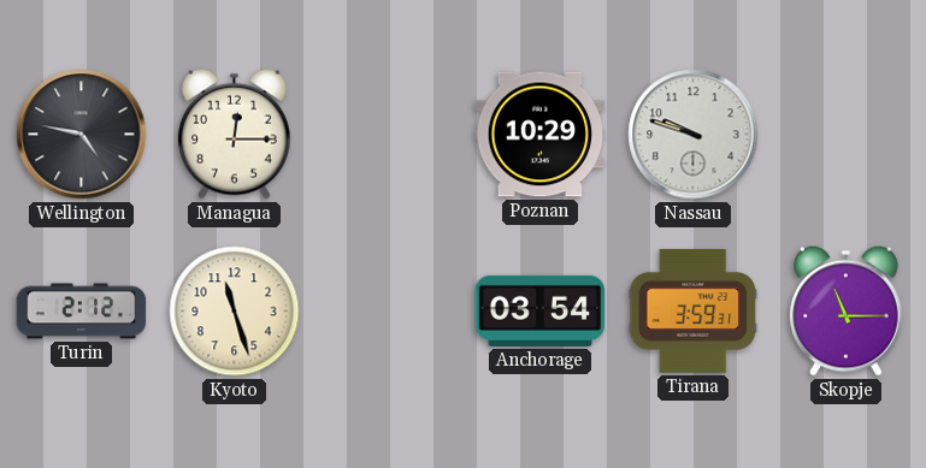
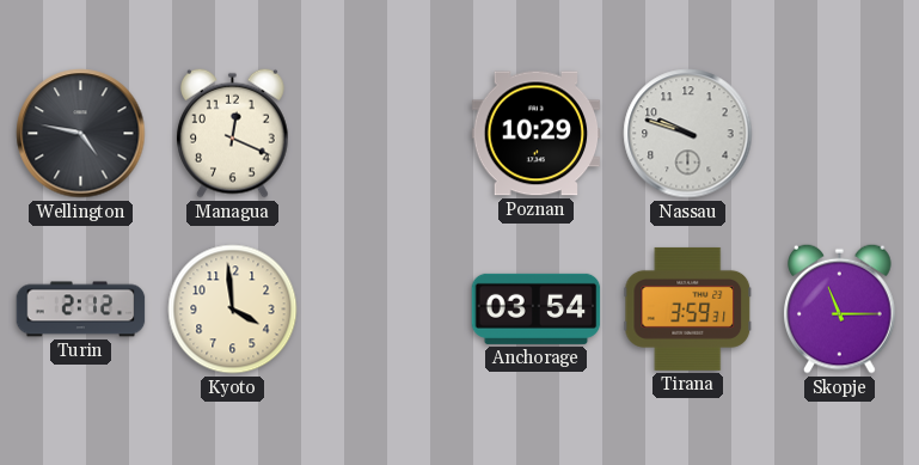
Managua: 12:15 -> 12:19 (233, 133)
Kyoto: 11:27 -> 3:59 (233, 310)
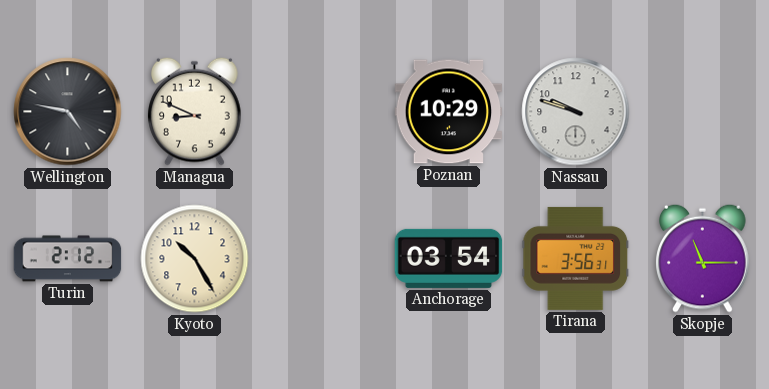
Managua: 12:19 -> 8:49 (195, 111)
Kyoto: 3:59 -> 10:25 (195, 259)
Tirana: 3:59 -> 3:56 (576, 258)
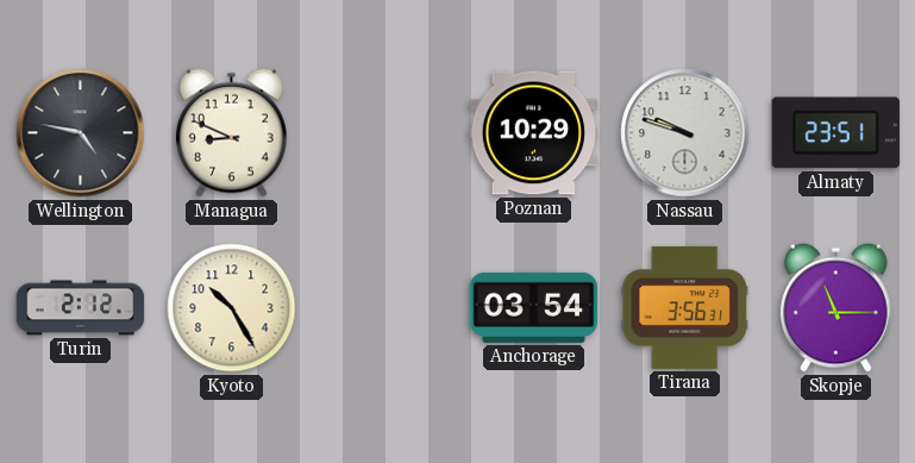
Almaty: none -> 23:51 (835, 133)
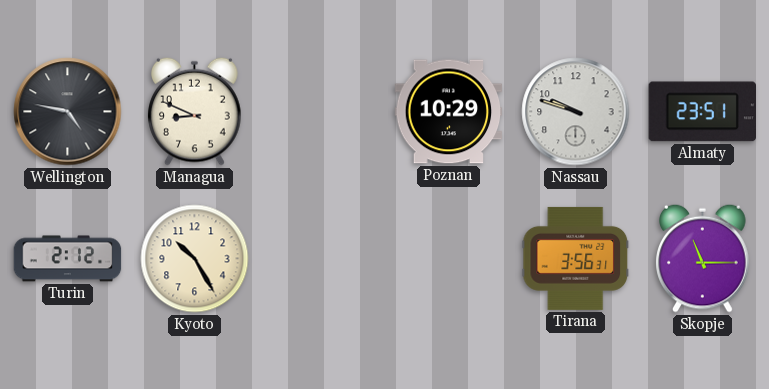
Anchorage: 03:54 -> none (534, 307)
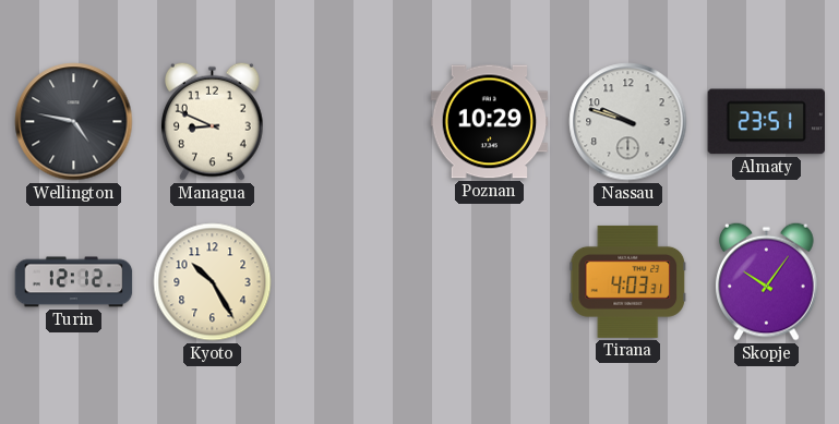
Turin: 2:12 -> 12:12 (74, 282)
Tirana: 3:56 -> 4:03 (628, 281)
Skopje: 11:15 -> 10:06 (767, 281)
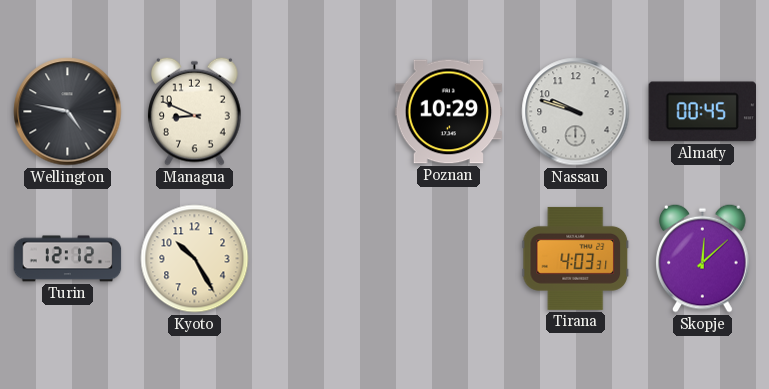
Almaty: 23:51 -> 00:45 (702, 112)
Skopje: 10:06 -> 12:08 (703, 258)
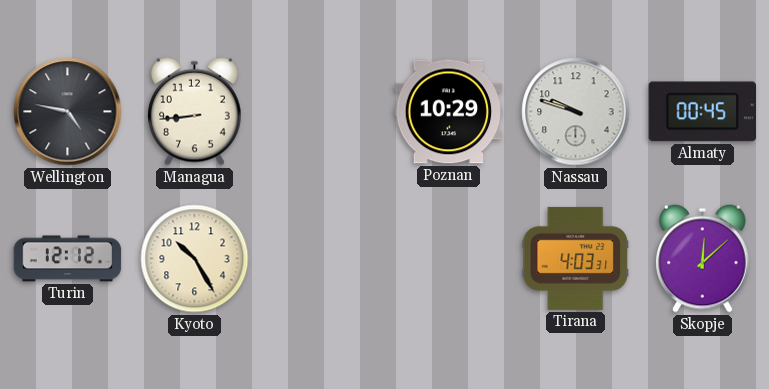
Managua: 8:49 -> 8:44 (195, 111)
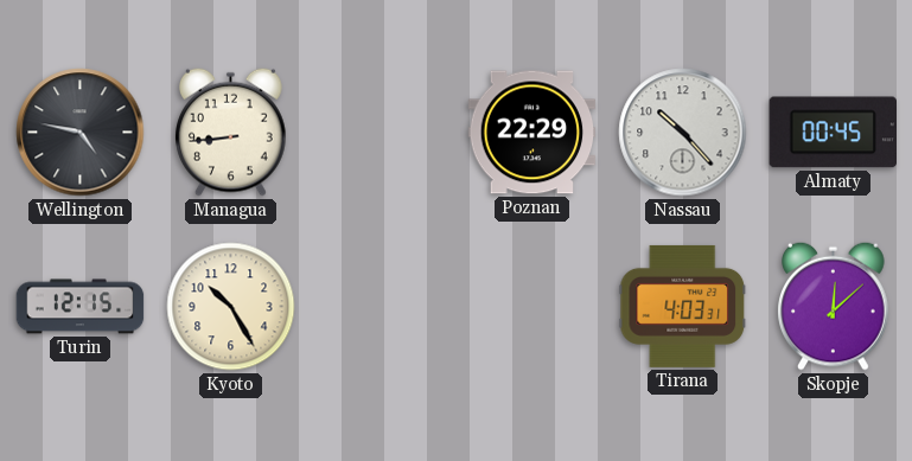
Poznan: 10:29 -> 22:29 (532, 133)
Nassau: 9:48 -> 10:23 (683, 133)
Turin: 12:12 -> 12:15 (81, 307)
